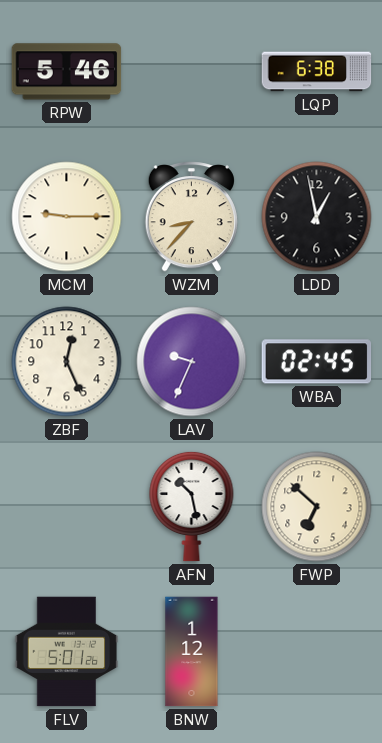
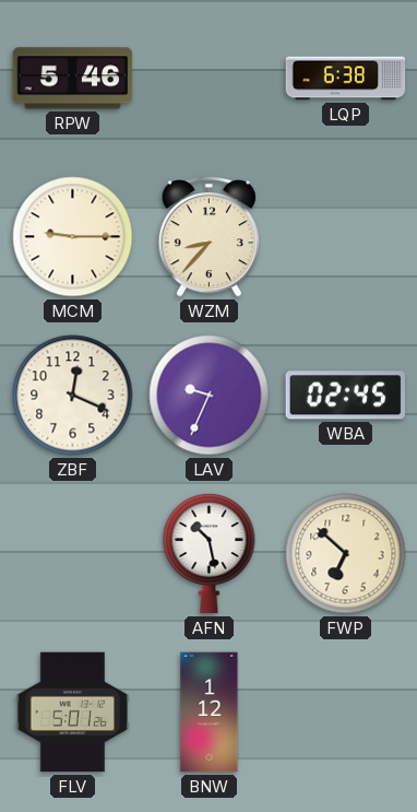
LDD: 12:58 -> none (317, 217)
ZBF: 12:26 -> 12:19 (73, 396)
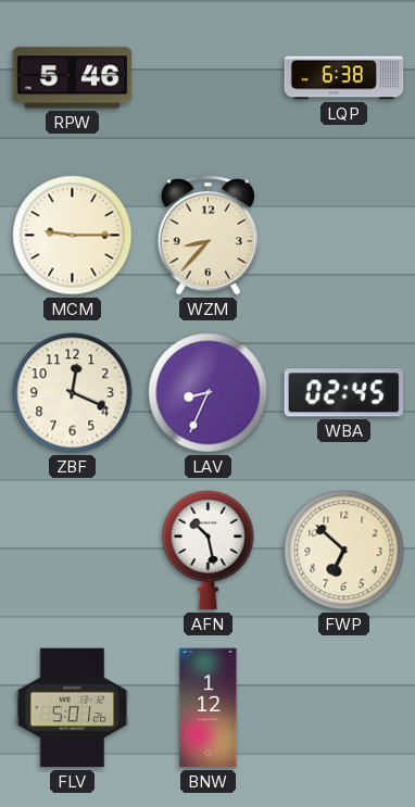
LAV: 9:34 -> 8:34 (209, 393)
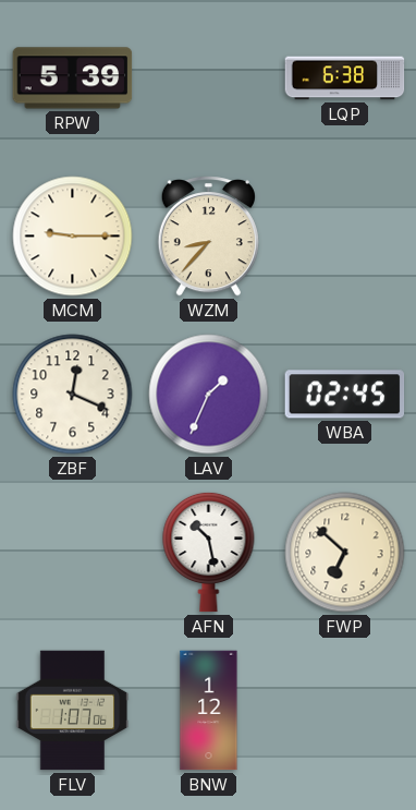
RPW: 5:46 -> 5:39 (73, 78)
LAV: 8:34 -> 1:34 (209, 395)
FLV: 5:01 -> 1:07 (73, 711)
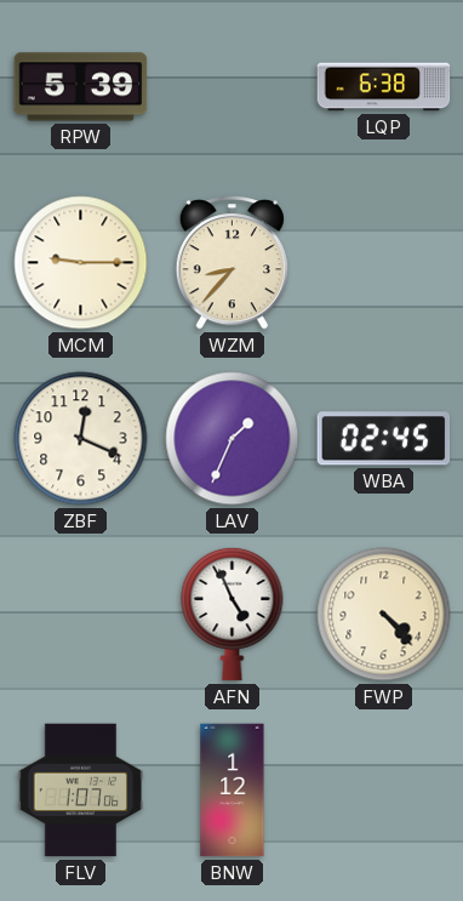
AFN: 10:28 -> 4:56 (233, 614)
FWP: 6:52 -> 4:23 (384, 615)
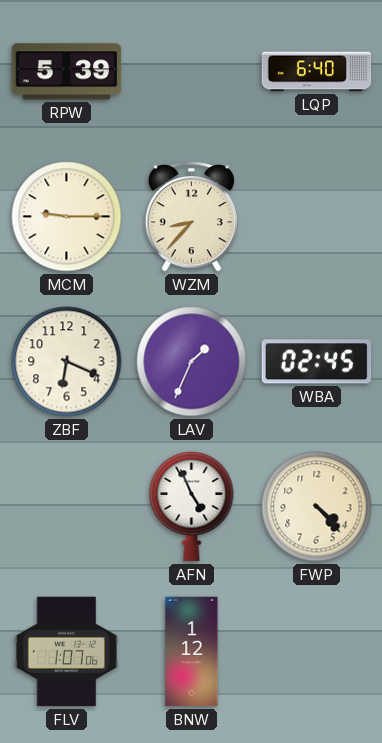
LQP: 6:38 -> 6:40 (317, 72)
ZBF: 12:19 -> 6:19 (67, 362)
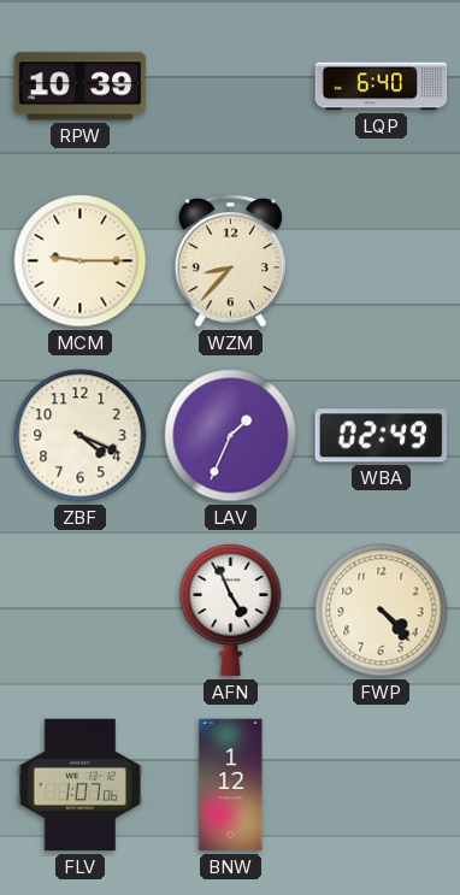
RPW: 5:39 -> 10:39 (81, 87)
ZBF: 6:19 -> 4:19 (81, 436)
WBA: 02:45 -> 02:49 (382, 436)
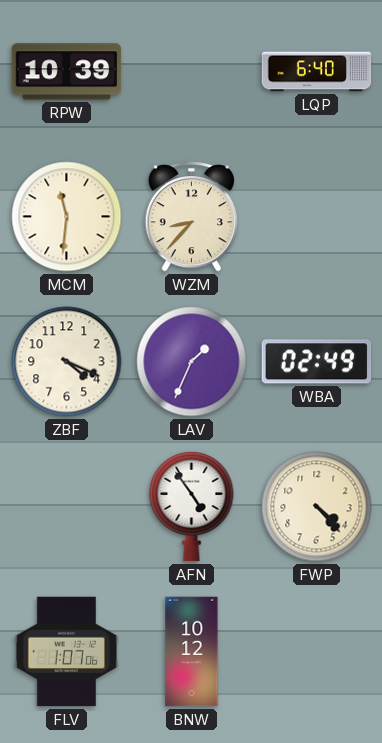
MCM: 9:15 -> 11:31 (67, 217)
AFN: 4:56 -> 4:54 (192, 506)
BNW: 1:12 -> 10:12 (192, 652)
